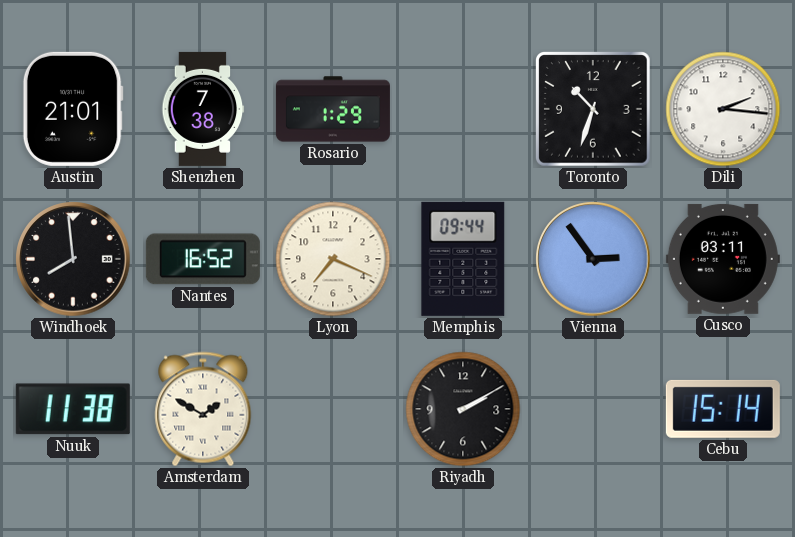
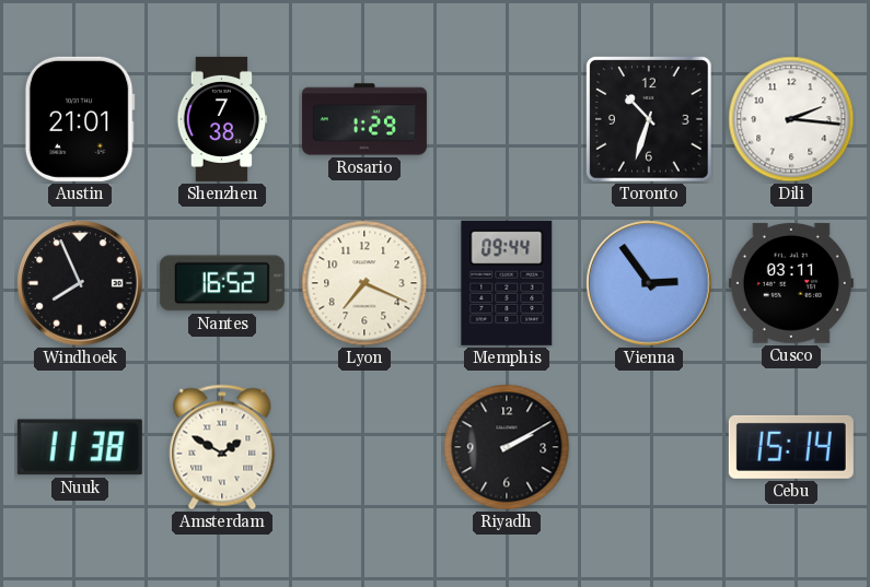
Windhoek: 7:59 -> 7:56 (80, 283)
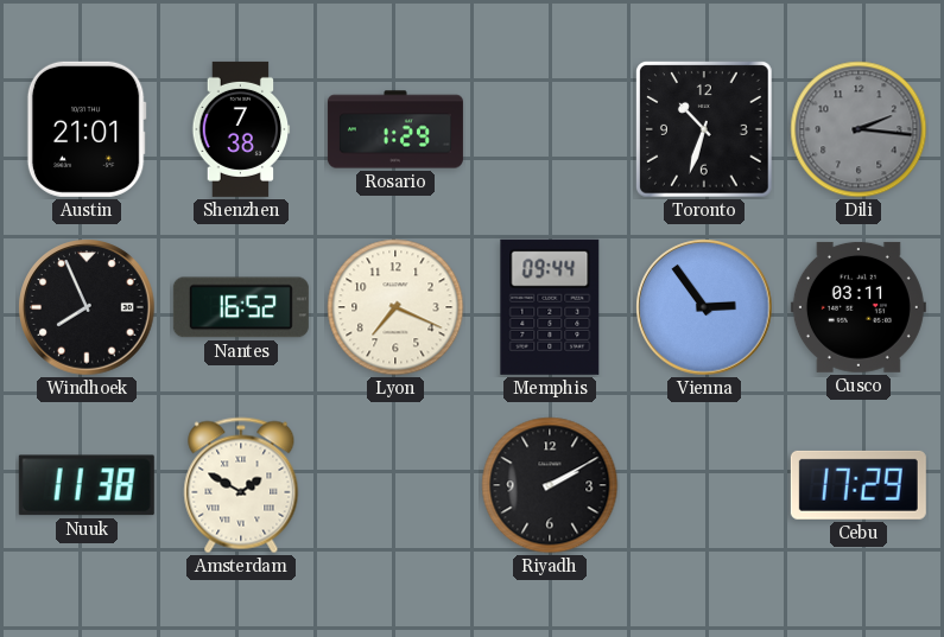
Dili dial: white -> grey (859, 129)
Cebu: 15:14 -> 17:29 (859, 485)
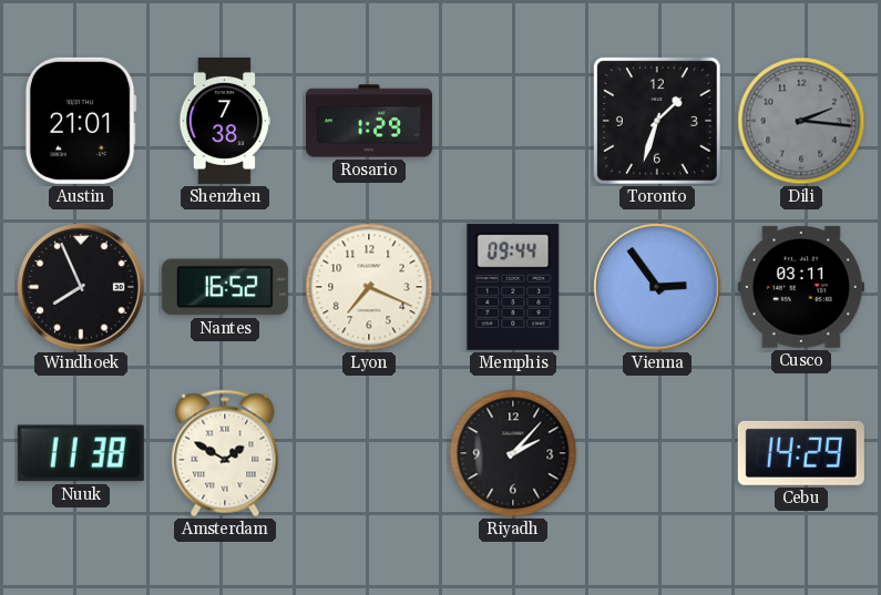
Toronto: 10:33 -> 1:33 (658, 122)
Riyadh: 2:10 -> 2:07 (513, 453)
Cebu: 17:29 -> 14:29 (801, 453)
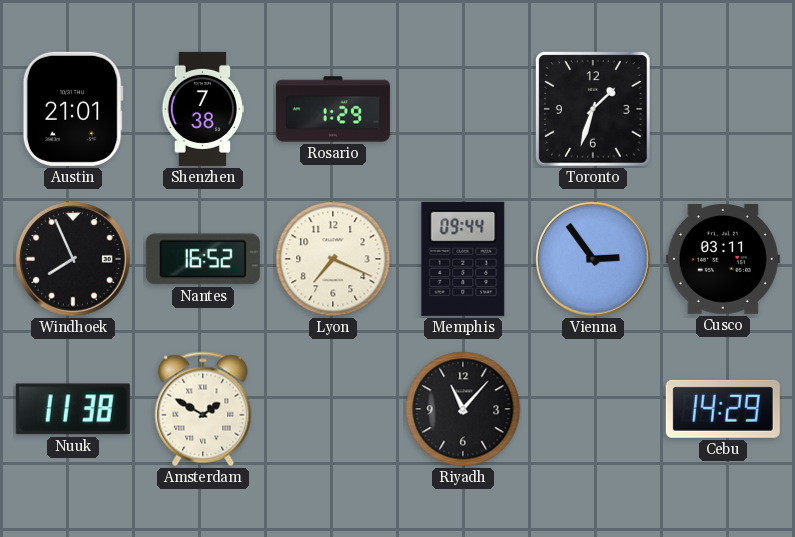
Dili: 2:16 -> none (801, 121)
Riyadh: 2:07 -> 11:07 (463, 409)
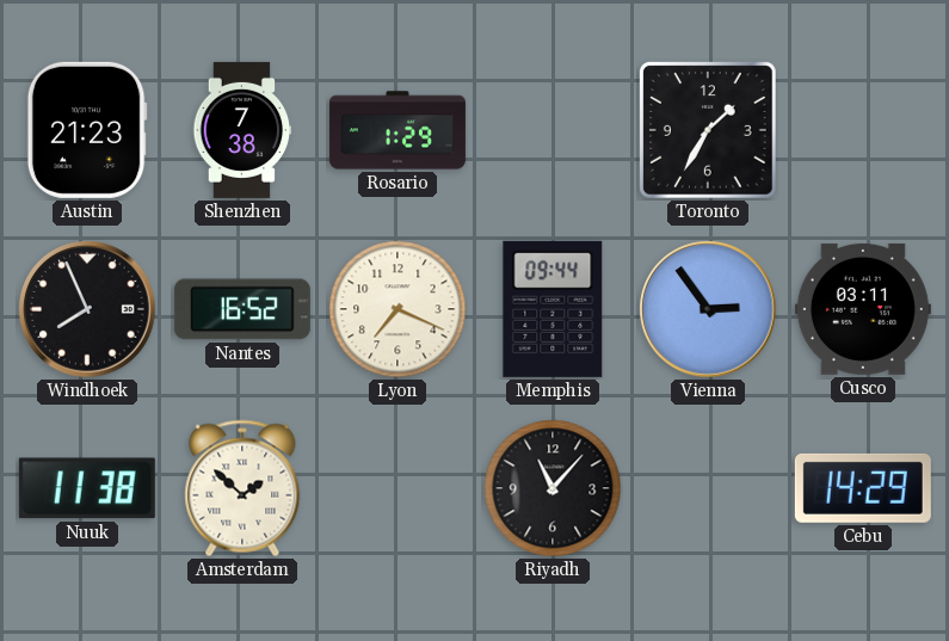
Austin: 21:01 -> 21:23 (87, 130)
Toronto: 1:33 -> 1:35 (709, 131)
Amsterdam: 1:50 -> 1:52 (242, 488)
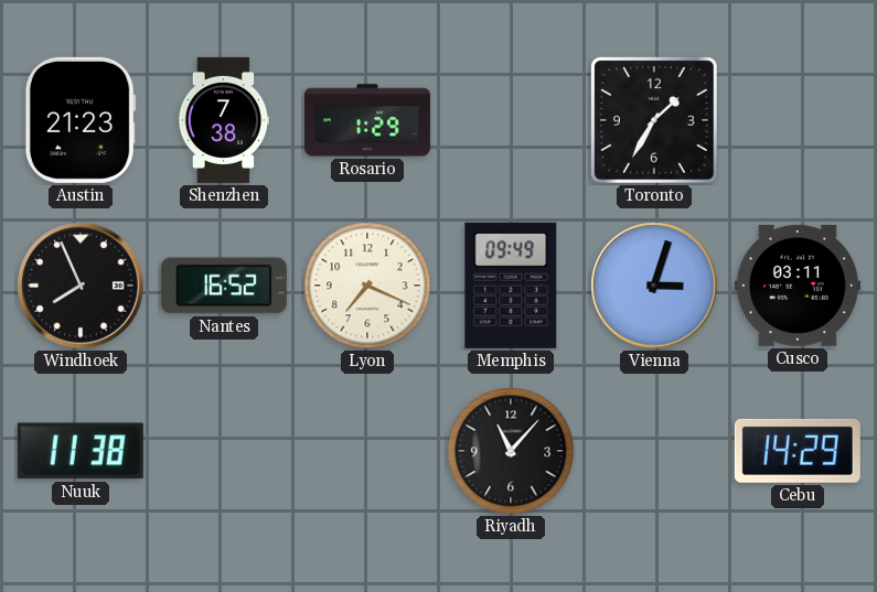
Memphis: 09:44 -> 09:49 (511, 286)
Vienna: 2:54 -> 3:03 (654, 286)
Amsterdam: 1:52 -> none (242, 488)
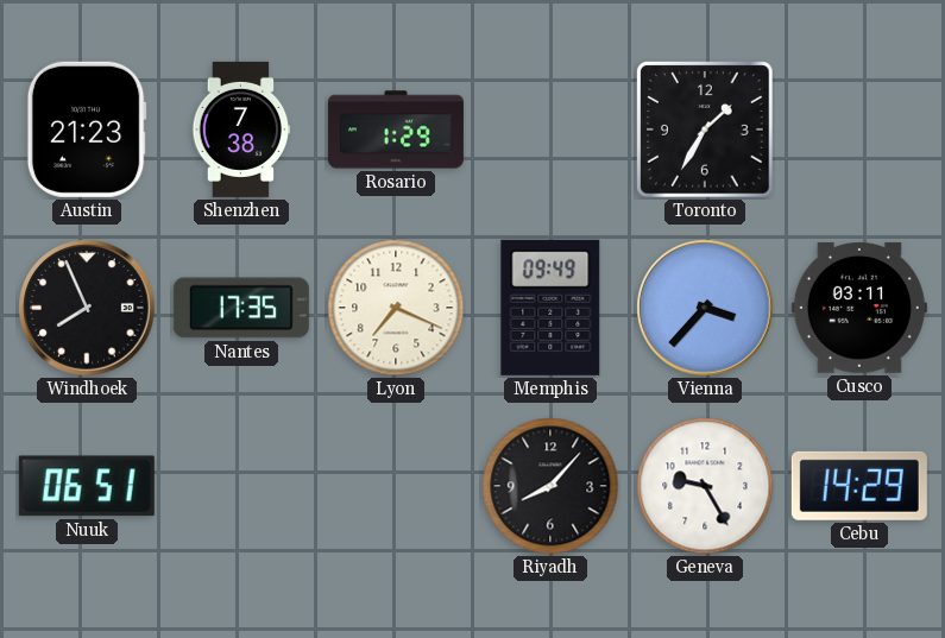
Nantes: 16:52 -> 17:35 (241, 308)
Vienna: 3:03 -> 3:37 (705, 308)
Nuuk: 11:38 -> 06:51 (87, 486)
Riyadh: 11:07 -> 8:07 (550, 486)
Geneva: none -> 9:25 (705, 486)
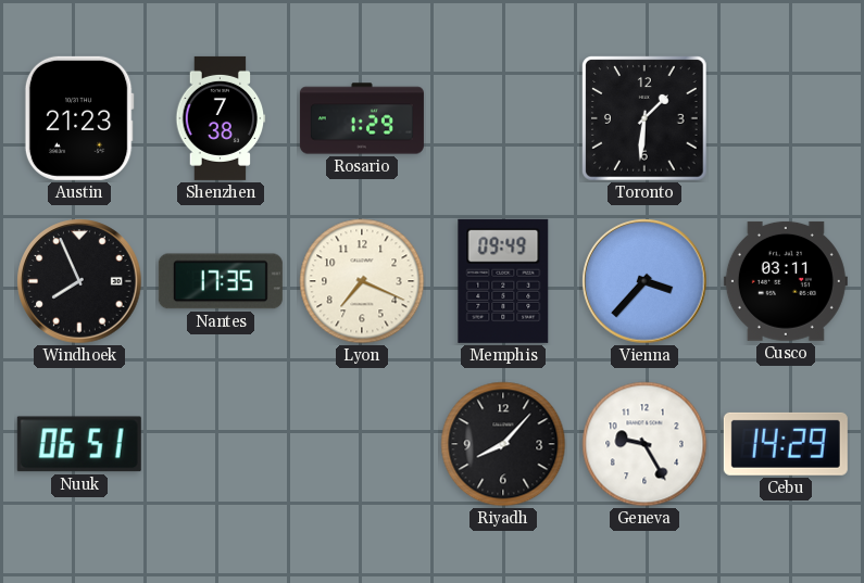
Toronto: 1:35 -> 1:31 (646, 119)
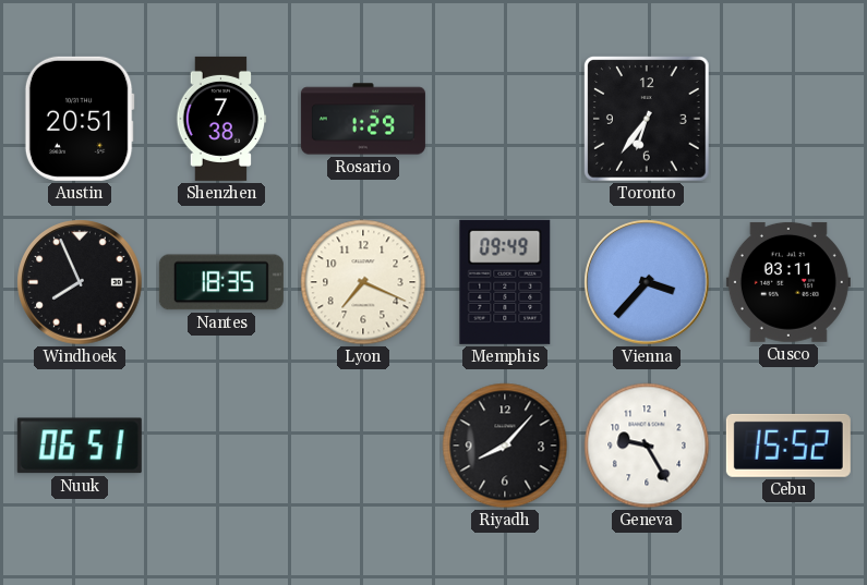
Austin: 21:23 -> 20:51 (80, 119)
Toronto: 1:31 -> 6:36 (648, 120)
Nantes: 17:35 -> 18:35 (221, 282)
Cebu: 14:29 -> 15:52 (788, 446)
